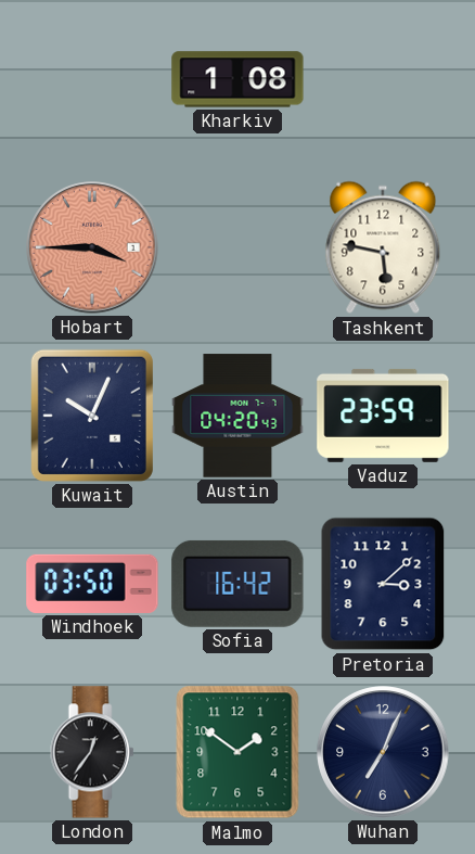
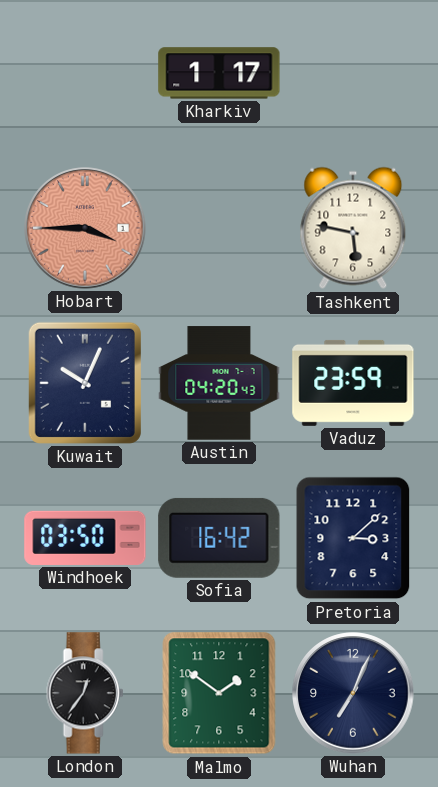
Kharkiv: 1:08 -> 1:17 (219, 73)
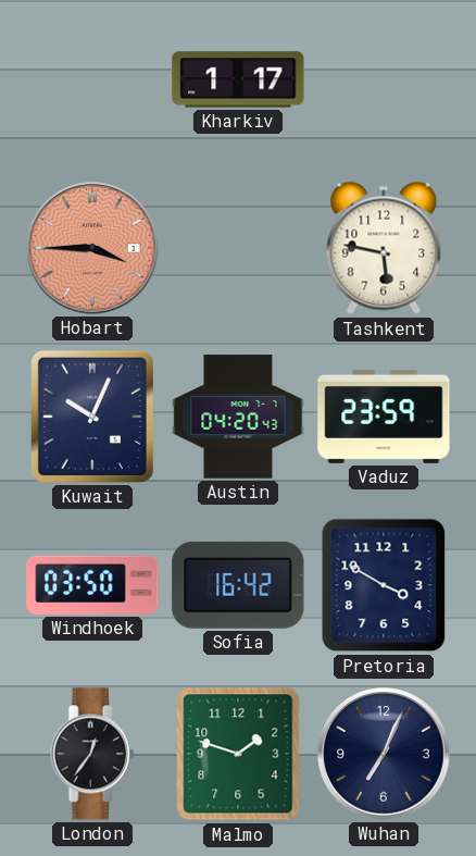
Pretoria: 3:08 -> 3:50 (384, 585)
Malmo: 1:51 -> 1:48 (238, 754)
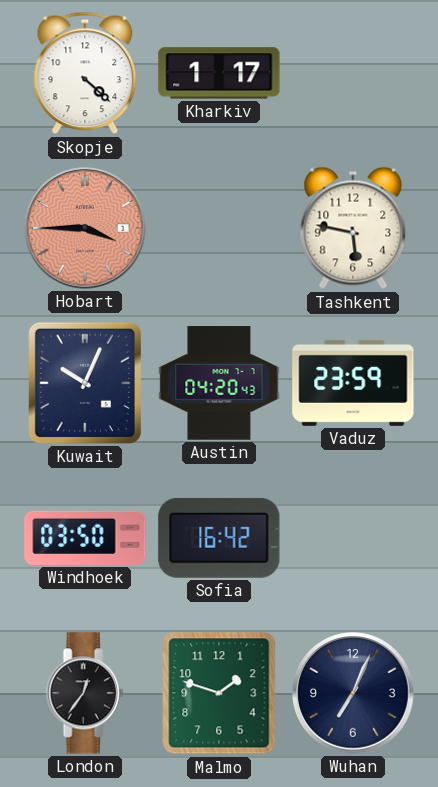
Skopje: none -> 4:22 (85, 73)
Pretoria: 3:50 -> none (384, 585)
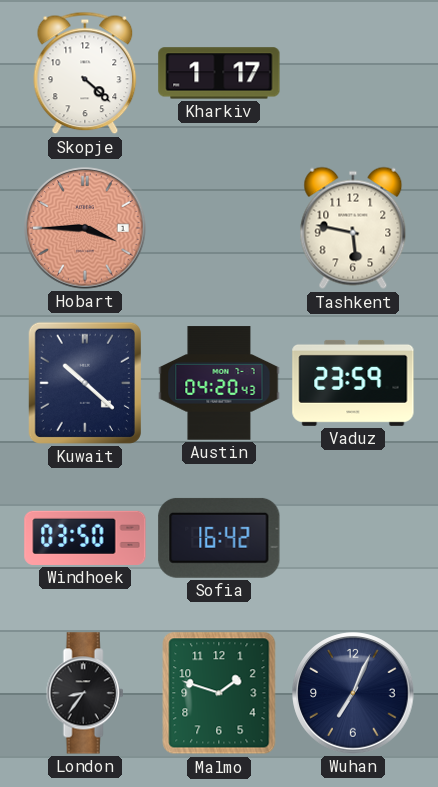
Kuwait: 10:04 -> 10:22 (85, 383)
London: 12:36 -> 8:36 (85, 693)
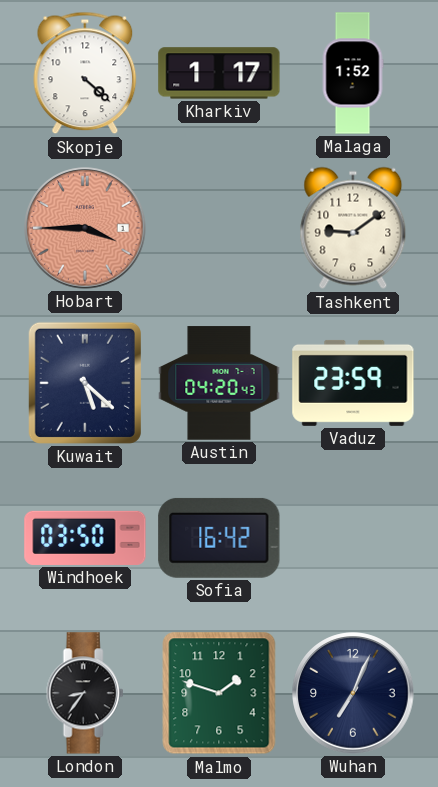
Malaga: none -> 1:52 (353, 73)
Tashkent: 5:47 -> 9:09 (353, 228)
Kuwait: 10:22 -> 5:22 (85, 383)
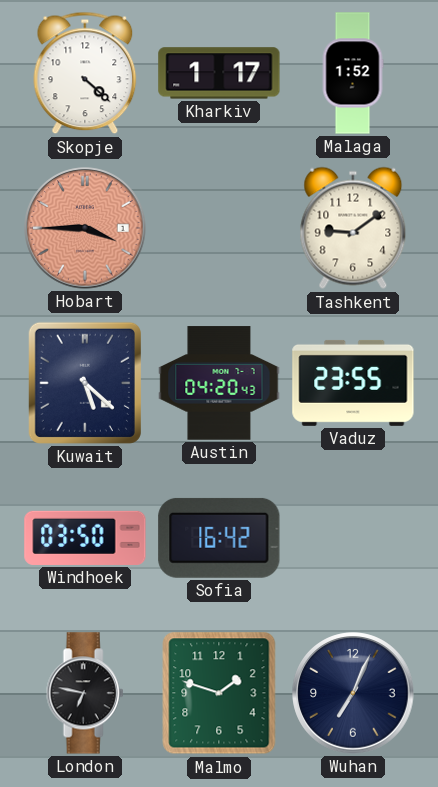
Vaduz: 23:59 -> 23:55 (353, 383)
London: 8:36 -> 6:47 (85, 693)
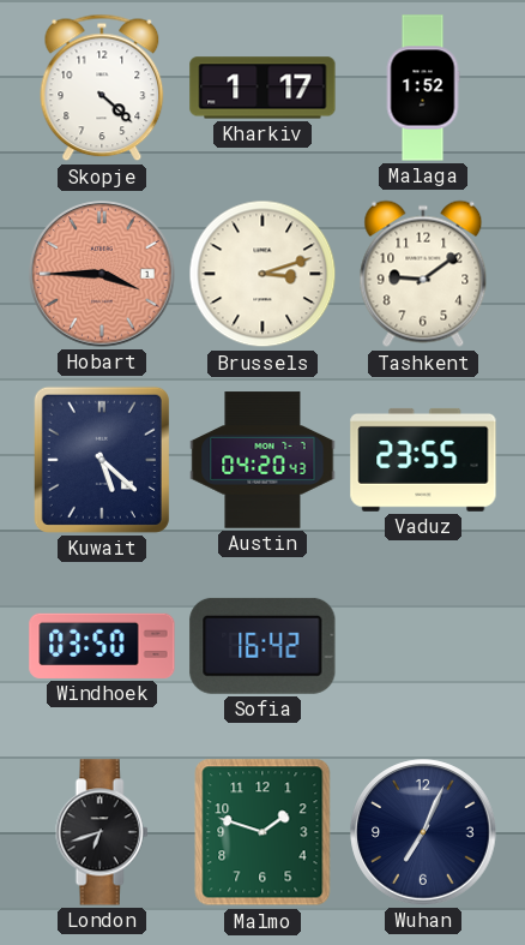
Brussels: none -> 3:12 (262, 274)
London: 6:47 -> 6:42 (102, 832)
